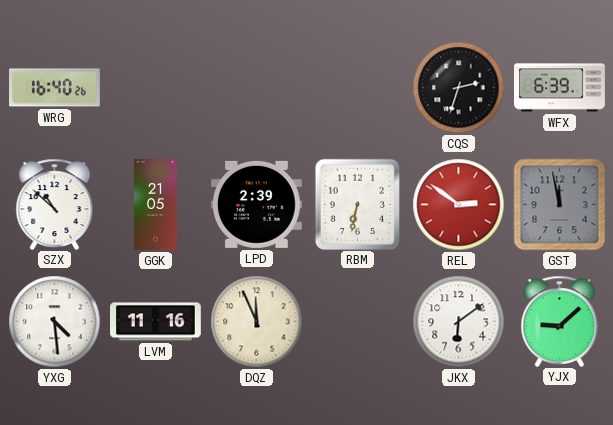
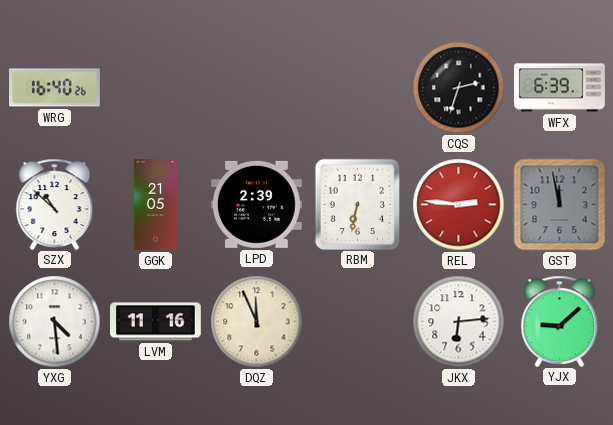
REL: 2:51 -> 2:46 (459, 205)
JKX: 6:09 -> 6:14 (459, 322)
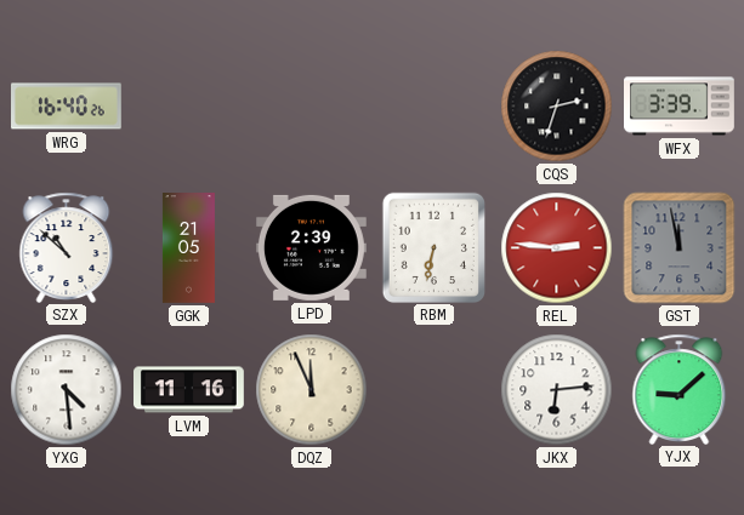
WFX: 6:39 -> 3:39 (680, 107)
